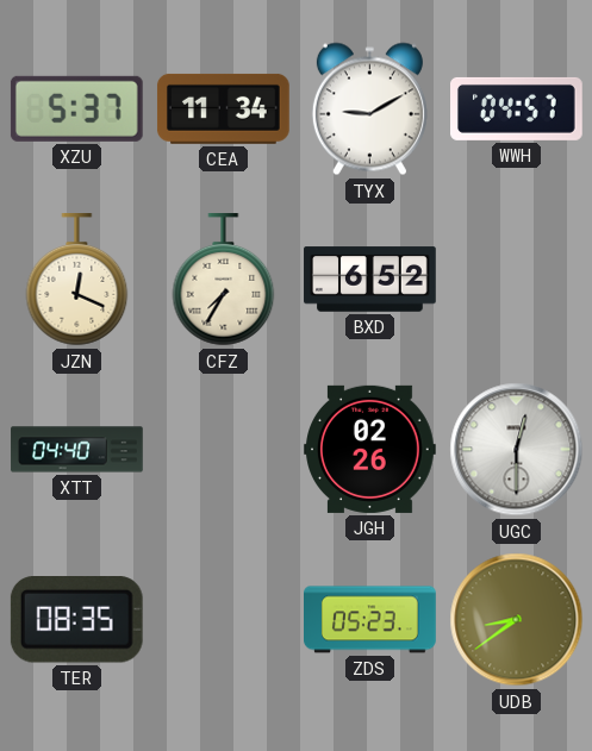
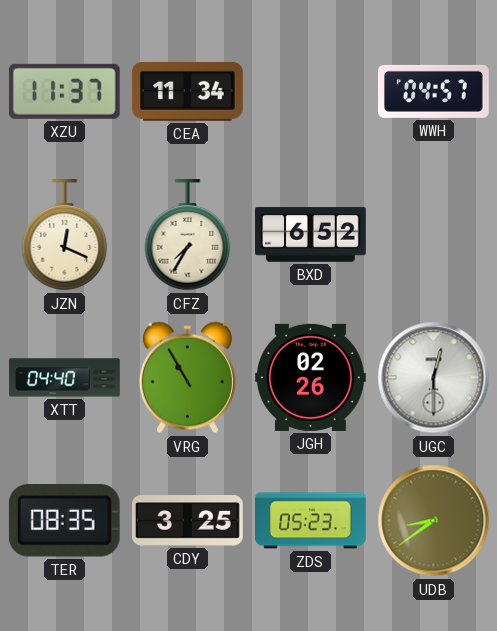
XZU: 5:37 -> 11:37 (64, 91)
TYX: 9:10 -> none (369, 109)
VRG: none -> 10:55 (187, 378)
CDY: none -> 3:25 (188, 521)
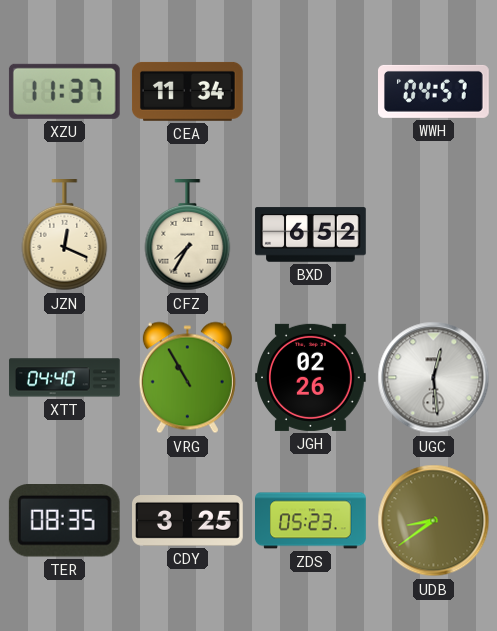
UGC: 12:30 -> 12:29 (434, 378)
